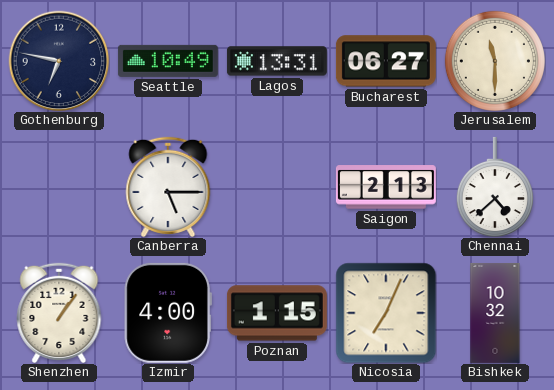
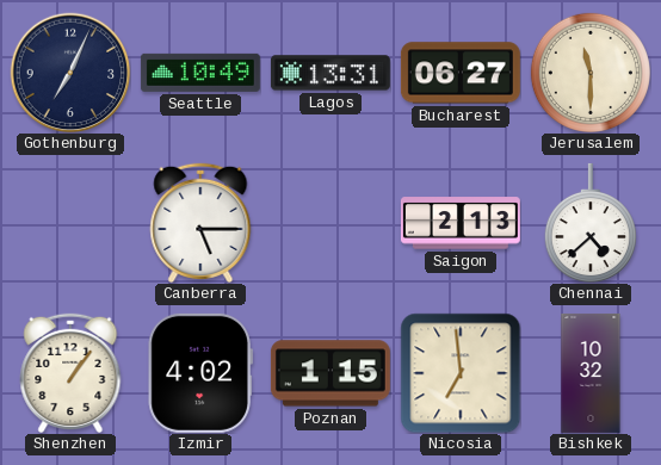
Gothenburg: 6:47 -> 7:04 (70, 73)
Izmir: 4:00 -> 4:02 (200, 373)
Nicosia: 7:04 -> 6:59 (461, 373)
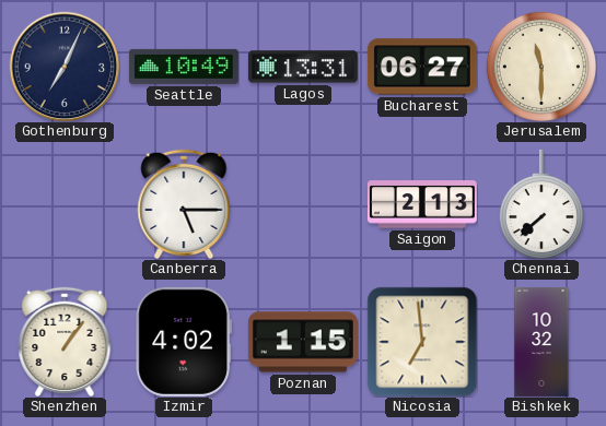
Chennai: 4:38 -> 7:38 (541, 204)
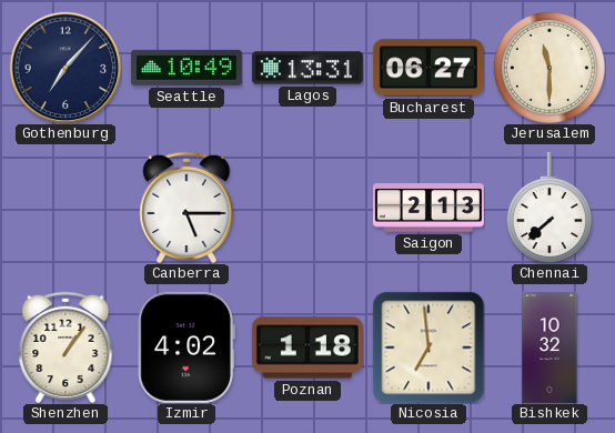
Gothenburg: 7:04 -> 7:07 (65, 68)
Poznan: 1:15 -> 1:18 (307, 348)
